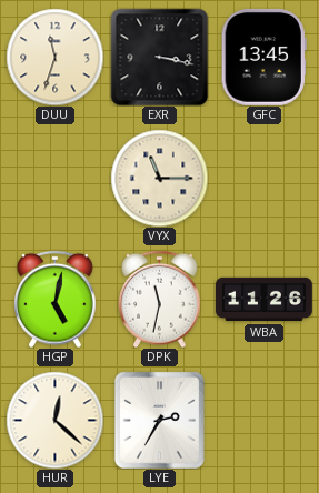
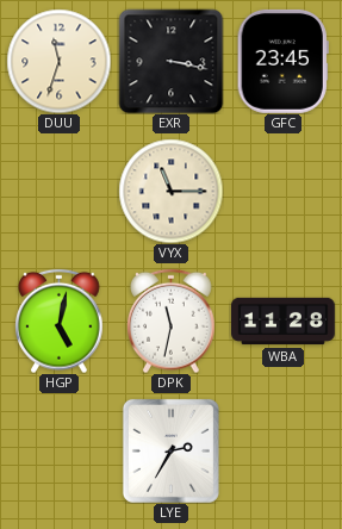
GFC: 13:45 -> 23:45 (282, 61)
WBA: 11:26 -> 11:28 (284, 322)
HUR: 12:22 -> none (54, 420)
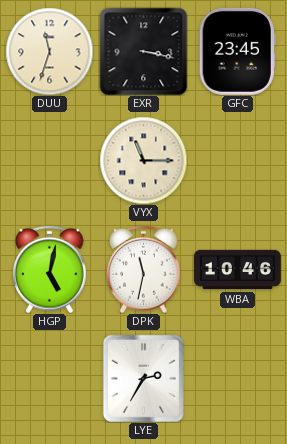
WBA: 11:28 -> 10:46 (238, 270)
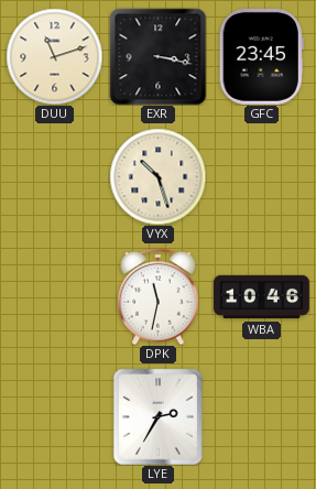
DUU: 11:33 -> 11:12 (54, 56)
VYX: 11:15 -> 10:27 (157, 176)
HGP: 5:02 -> none (50, 269)
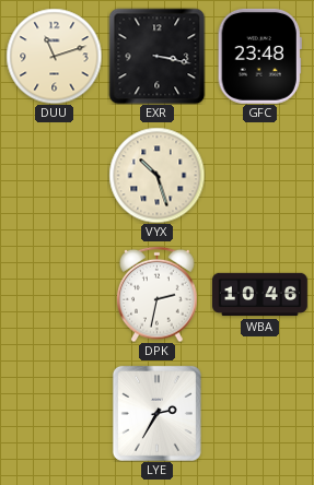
GFC: 23:45 -> 23:48 (259, 56)
DPK: 11:32 -> 2:32 (158, 294)
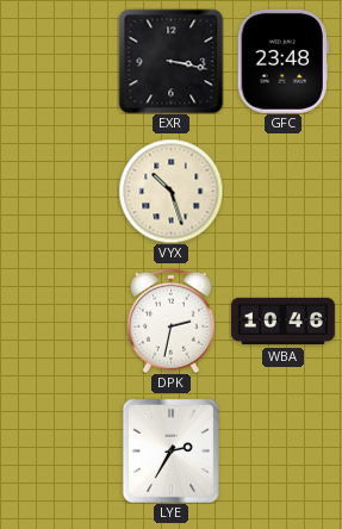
DUU: 11:12 -> none (54, 56)
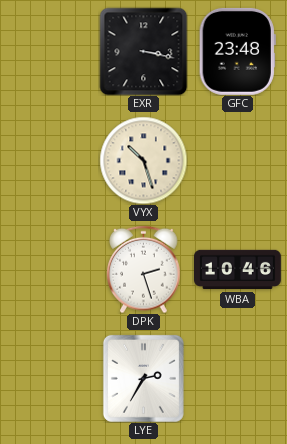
DPK: 2:32 -> 2:27 (144, 269)
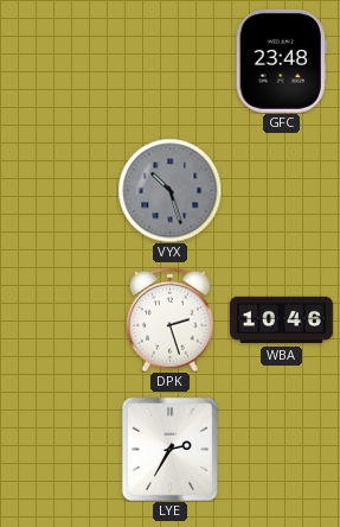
EXR: 3:17 -> none (143, 51)
VYX dial: cream -> grey (169, 190)
